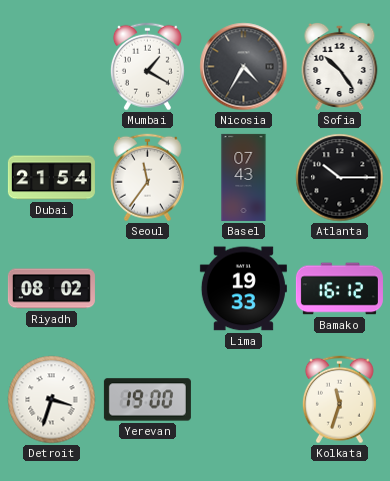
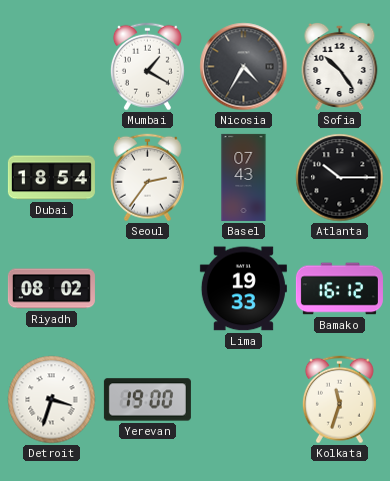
Dubai: 21:54 -> 18:54 (51, 178)
Seoul: 11:36 -> 2:36 (147, 178)
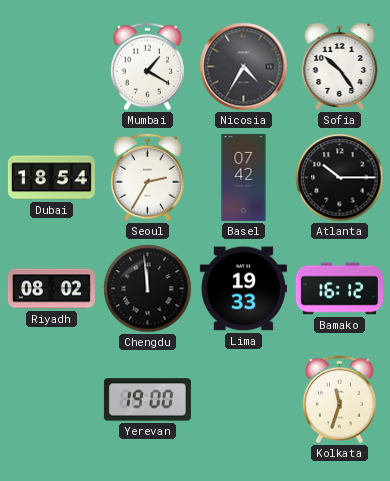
Seoul: 2:36 -> 2:35 (147, 178)
Basel: 07:43 -> 07:42 (244, 177)
Chengdu: none -> 11:59 (148, 289)
Detroit: 3:33 -> none (52, 400)
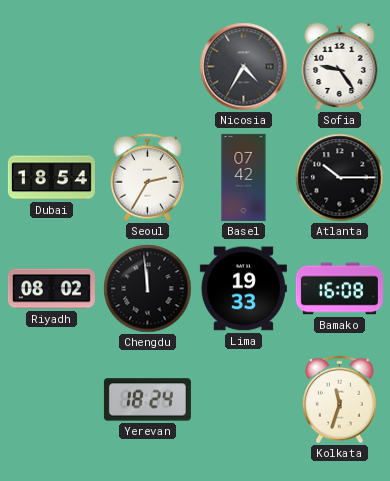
Mumbai: 1:20 -> none (147, 67)
Sofia: 10:24 -> 9:24 (340, 66)
Bamako: 16:12 -> 16:08 (339, 289)
Yerevan: 19:00 -> 18:24 (147, 400)
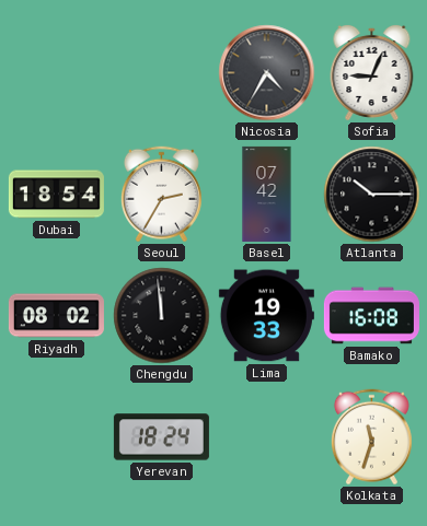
Sofia: 9:24 -> 9:04 (372, 72)
